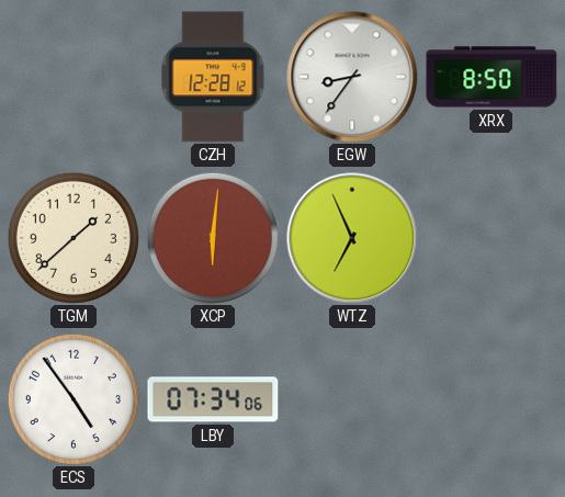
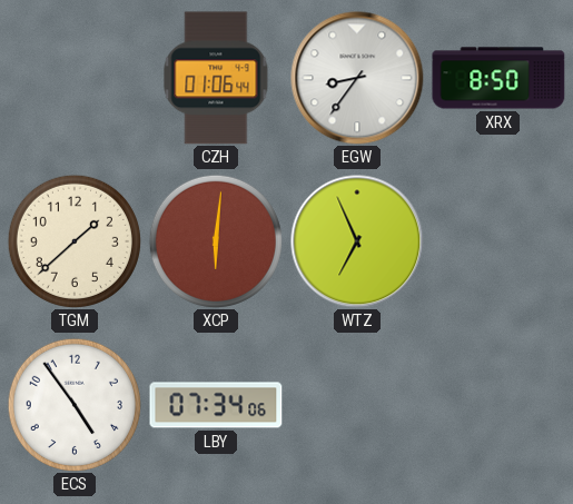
CZH: 12:28 -> 01:06 (216, 78)
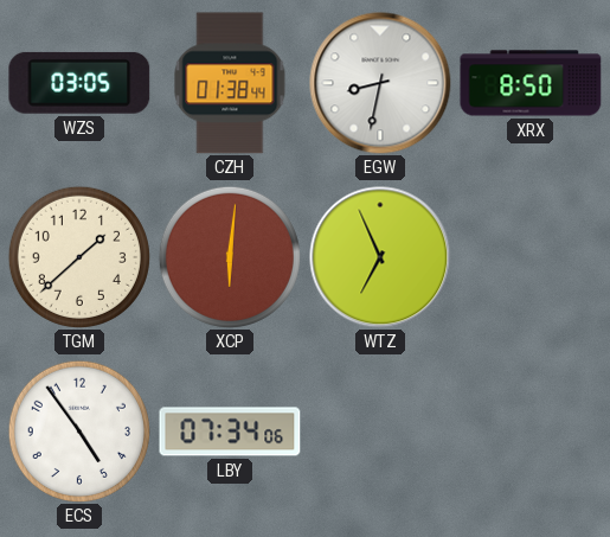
WZS: none -> 03:05 (79, 83)
CZH: 01:06 -> 01:38 (230, 83)
EGW: 8:36 -> 8:32 (380, 83)
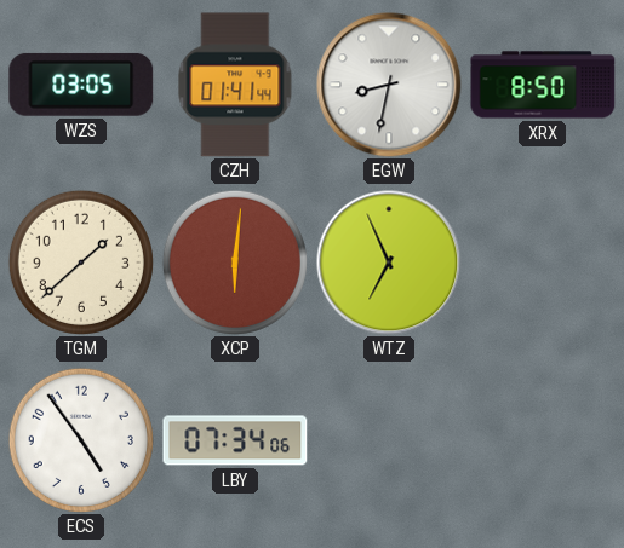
CZH: 01:38 -> 01:41 (235, 85)
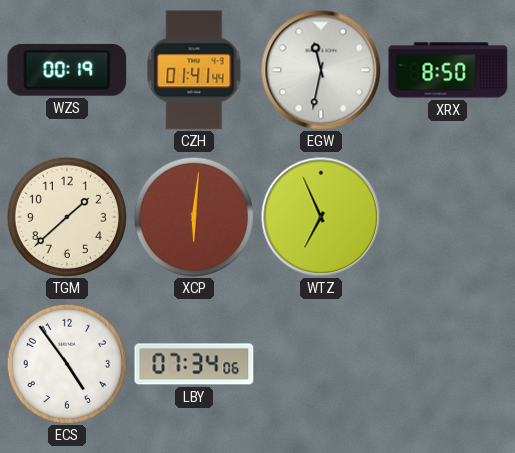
WZS: 03:05 -> 00:19 (67, 70)
EGW: 8:32 -> 11:32 (321, 70)
